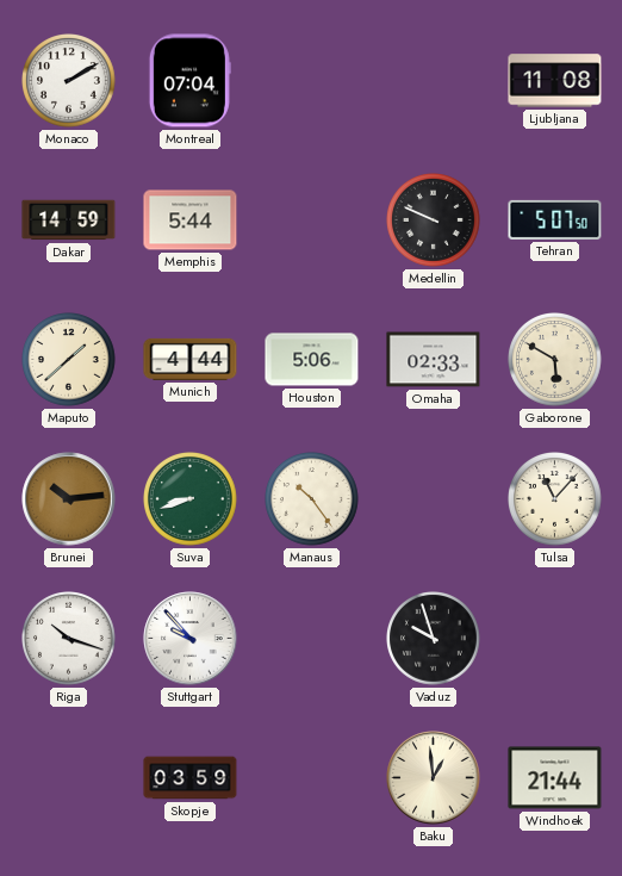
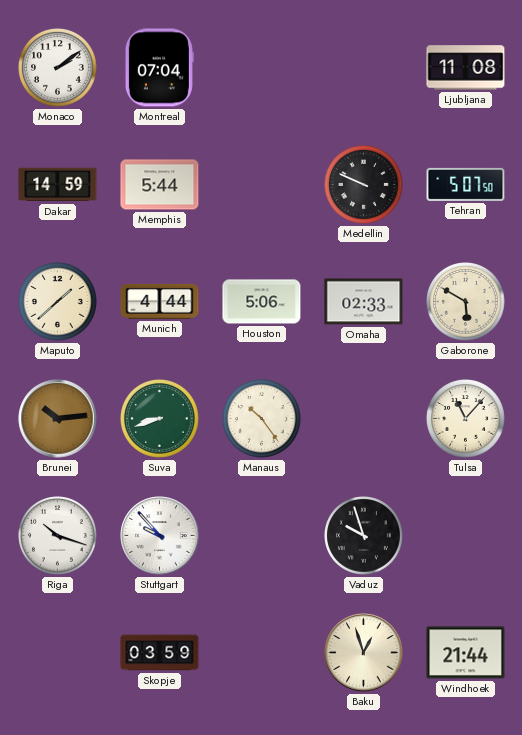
Monaco: 2:10 -> 2:09 (58, 68)
Baku: 12:59 -> 12:57 (364, 653)
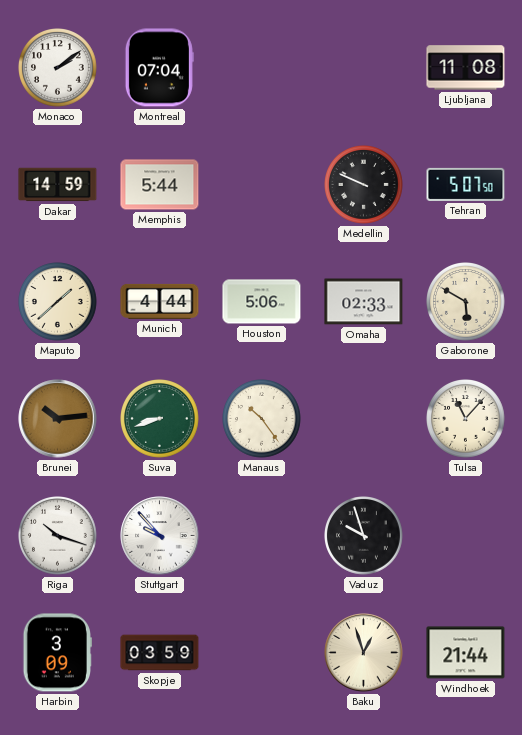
Harbin: none -> 3:09 (57, 653)
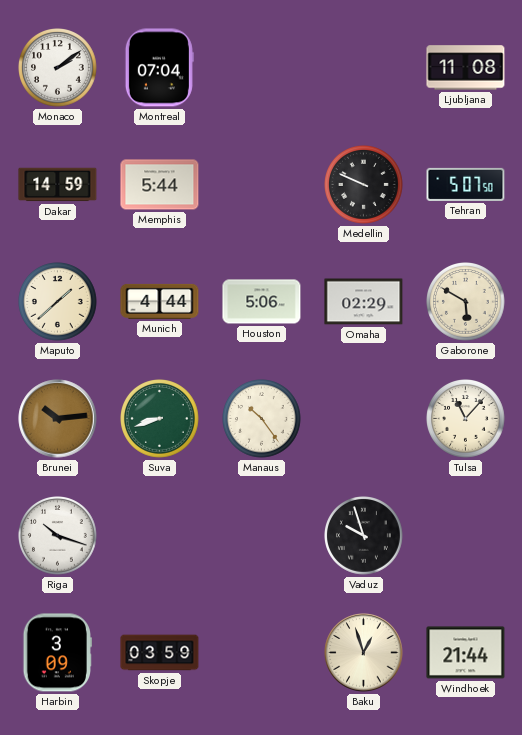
Omaha: 02:33 -> 02:29 (364, 302)
Stuttgart: 9:53 -> none (160, 536)
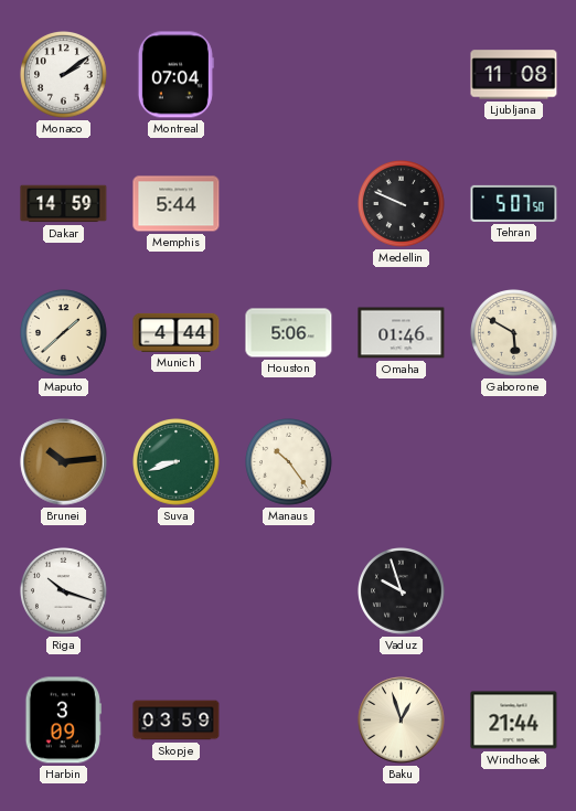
Omaha: 02:29 -> 01:46 (402, 333)
Tulsa: 11:07 -> none (466, 419)
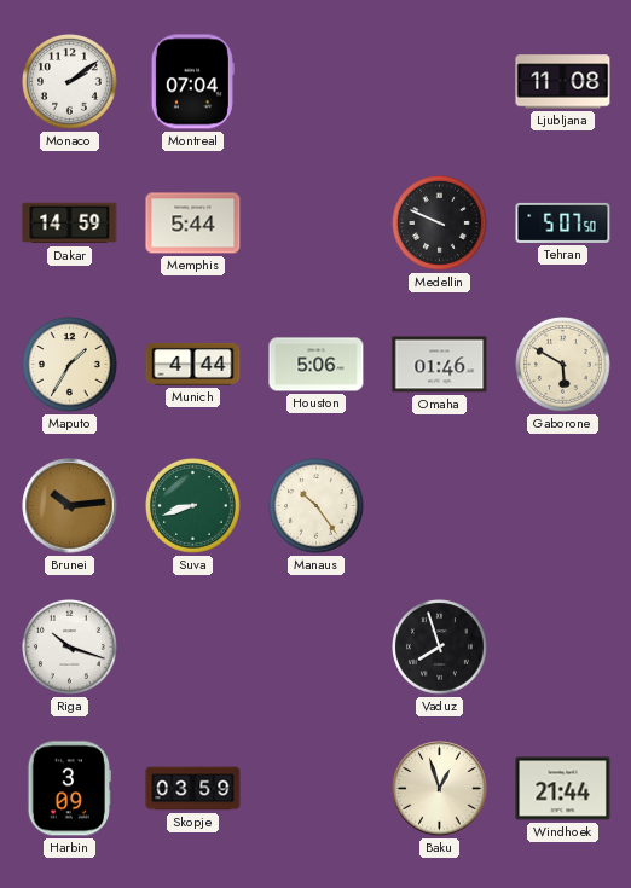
Maputo: 1:38 -> 1:35 (70, 365)
Vaduz: 9:57 -> 7:57 (440, 648)
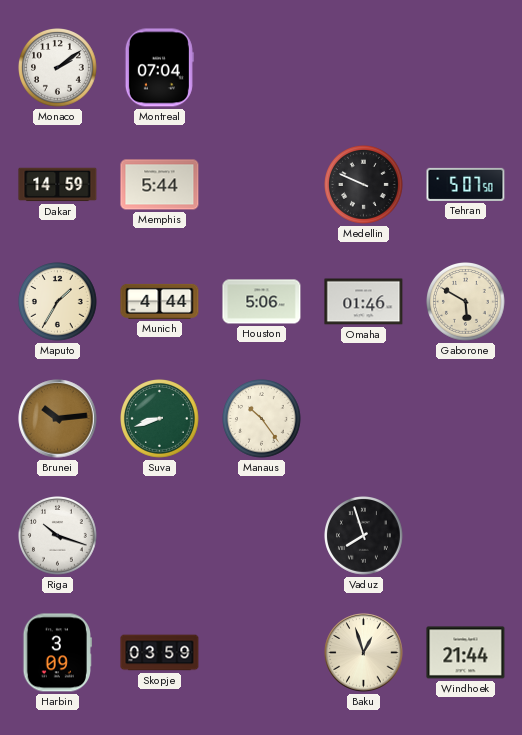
Ljubljana: 11:08 -> none (563, 82)
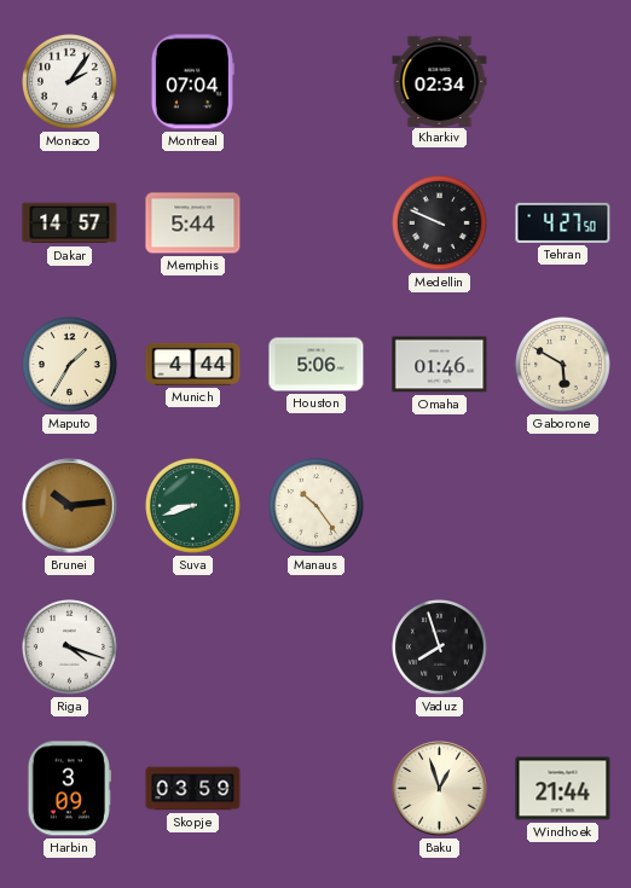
Monaco: 2:09 -> 2:06 (70, 82)
Kharkiv: none -> 02:34 (440, 81)
Dakar: 14:59 -> 14:57 (70, 224)
Tehran: 5:07 -> 4:27 (563, 222)
Riga: 10:18 -> 4:18 (70, 648)
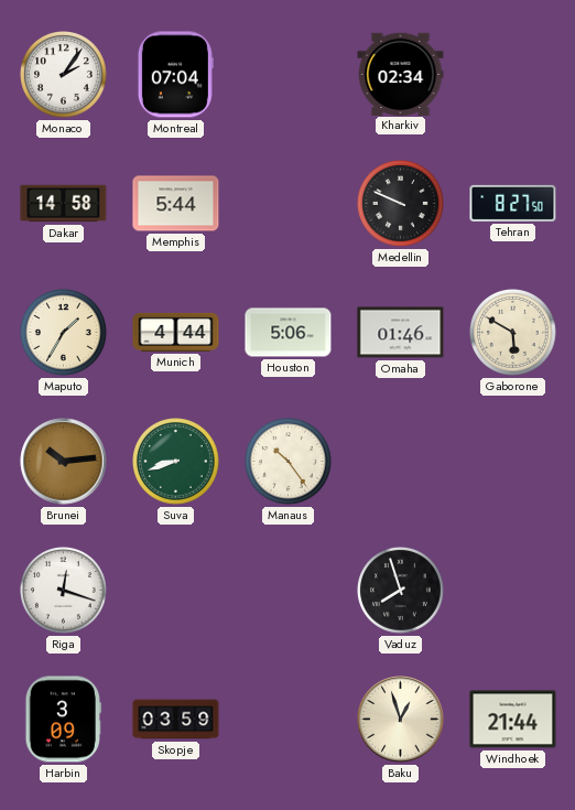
Dakar: 14:57 -> 14:58 (64, 204)
Tehran: 4:27 -> 8:27 (513, 203)
Riga: 4:18 -> 12:18 (64, 591)
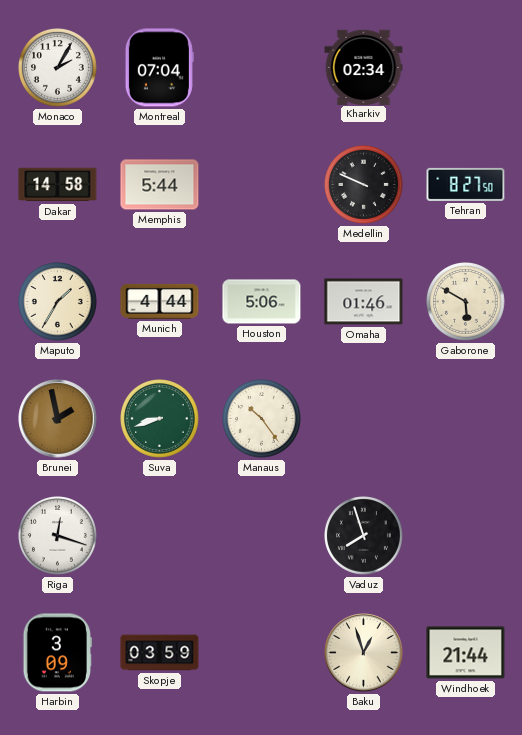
Monaco: 2:06 -> 2:05 (58, 68)
Brunei: 10:14 -> 1:58 (58, 419)
